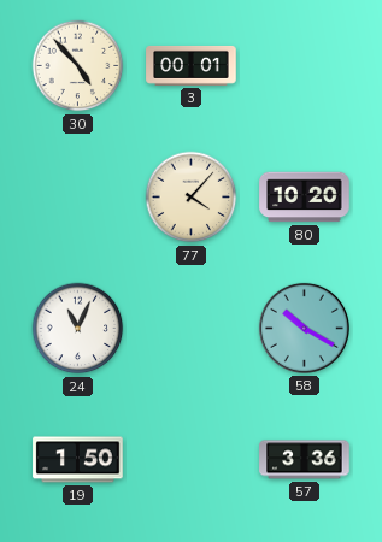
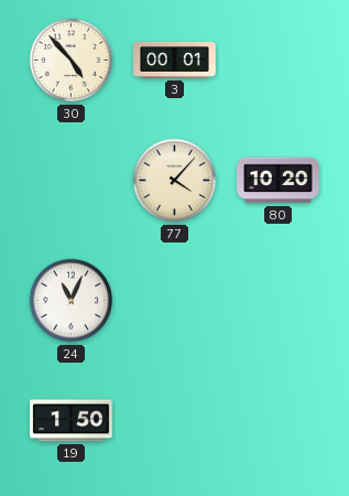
58: 10:20 -> none (304, 328)
57: 3:36 -> none (305, 460)
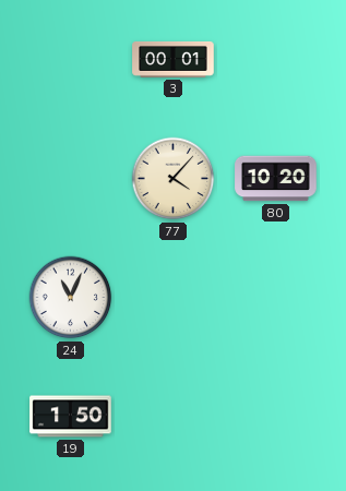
30: 4:53 -> none (72, 61)
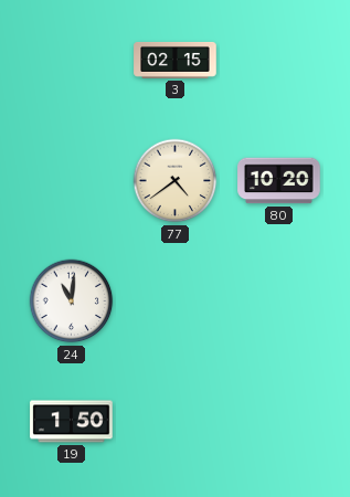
3: 00:01 -> 02:15 (176, 60)
77: 4:07 -> 4:39 (176, 181)
24: 11:04 -> 11:01 (72, 302)
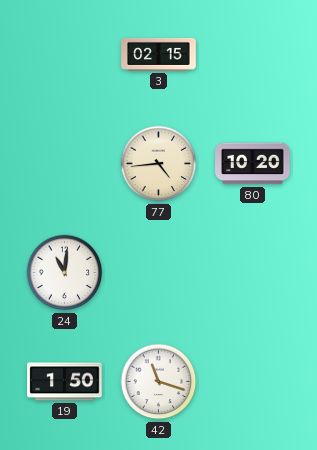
77: 4:39 -> 4:44 (159, 164)
42: none -> 11:18 (159, 382)
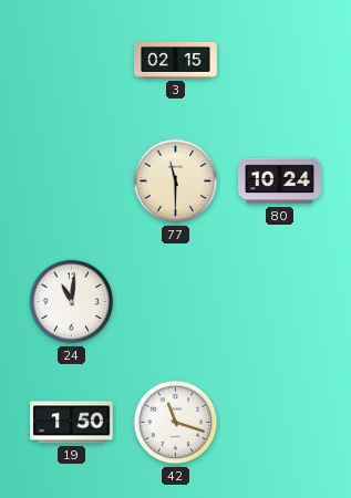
77: 4:44 -> 11:30 (176, 181)
80: 10:20 -> 10:24 (280, 181)
